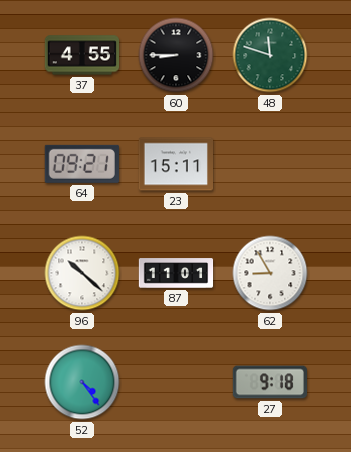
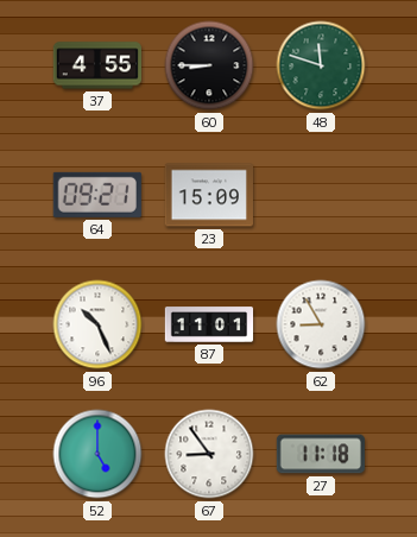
23: 15:11 -> 15:09 (208, 195)
96: 10:22 -> 10:26 (97, 324)
52: 4:24 -> 5:00 (97, 454)
67: none -> 8:54 (209, 454)
27: 9:18 -> 11:18 (320, 454)
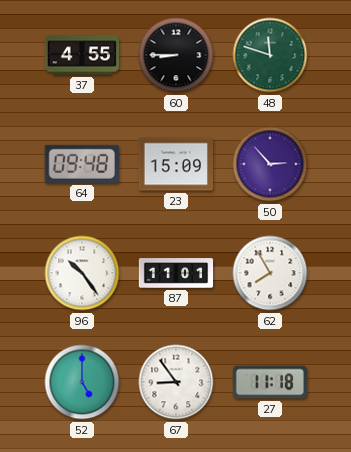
64: 09:21 -> 09:48 (82, 164)
50: none -> 2:53 (270, 164)
96: 10:26 -> 10:24 (82, 273)
62: 8:55 -> 7:55 (270, 273)
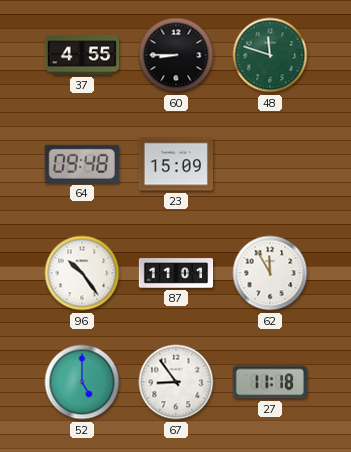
50: 2:53 -> none (270, 164)
62: 7:55 -> 11:55 (270, 273)
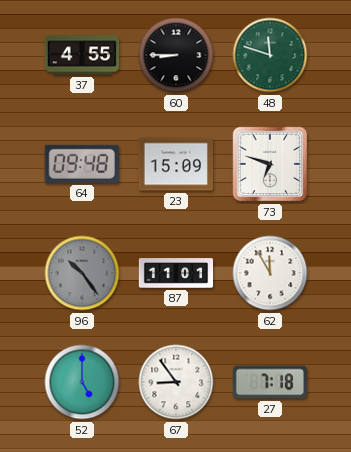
73: none -> 6:48 (270, 164)
96 dial: white -> grey (82, 273)
27: 11:18 -> 7:18 (269, 382)
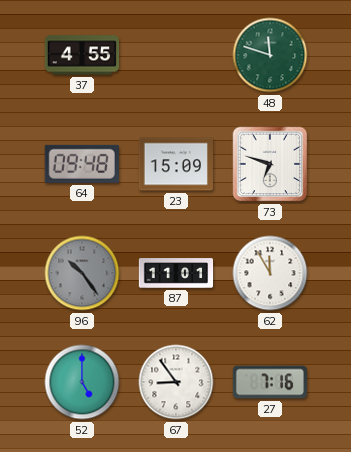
60: 8:45 -> none (176, 55)
27: 7:18 -> 7:16 (269, 382)
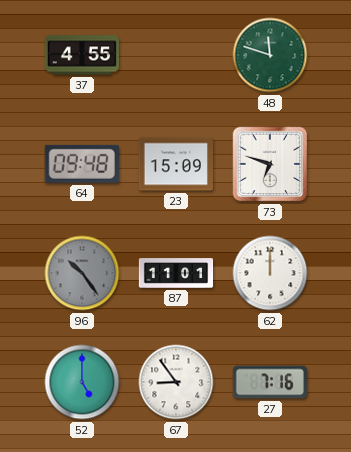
62: 11:55 -> 12:00 (270, 273)
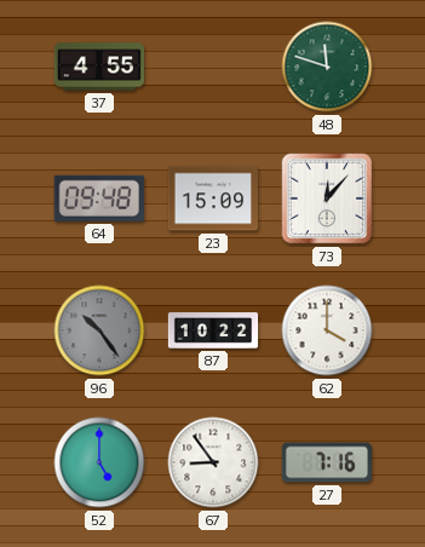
73: 6:48 -> 12:07 (327, 198)
87: 11:01 -> 10:22 (213, 330)
62: 12:00 -> 4:00 (327, 330)
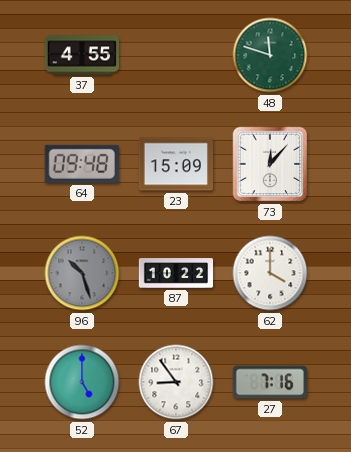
96: 10:24 -> 10:27 (82, 273)
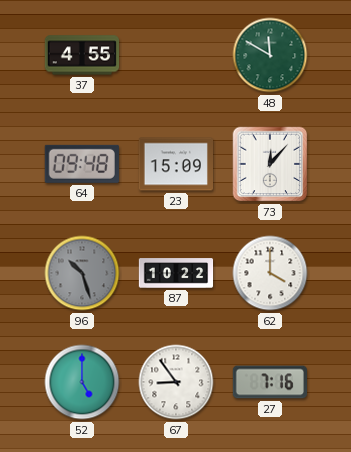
48: 11:48 -> 11:50 (270, 55)
